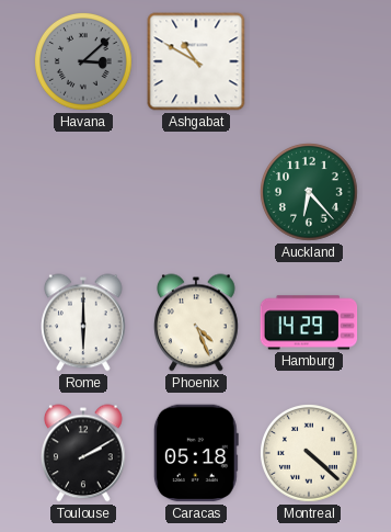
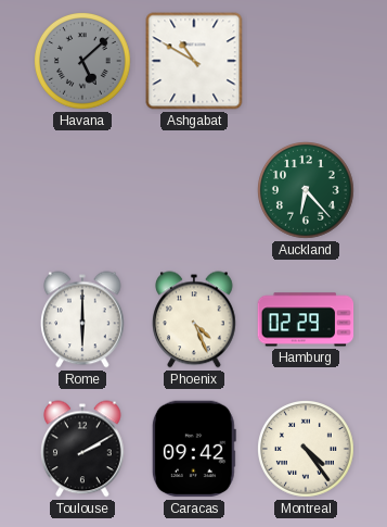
Havana: 3:08 -> 5:08 (83, 62)
Hamburg: 14:29 -> 02:29 (306, 319)
Caracas: 05:18 -> 09:42 (194, 449)
Montreal: 4:22 -> 4:24 (307, 450)
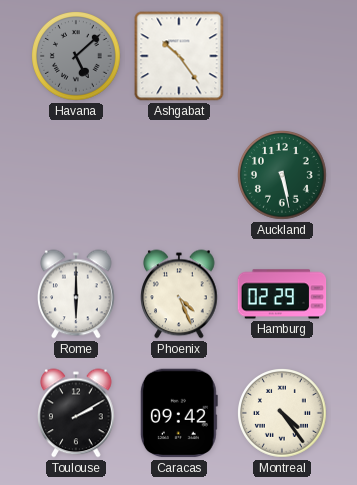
Ashgabat: 10:50 -> 10:24 (179, 56)
Auckland: 6:23 -> 5:28 (283, 176)
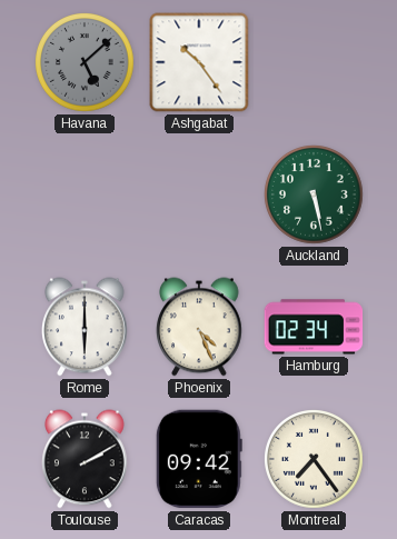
Hamburg: 02:29 -> 02:34 (314, 327)
Montreal: 4:24 -> 7:24 (315, 460)
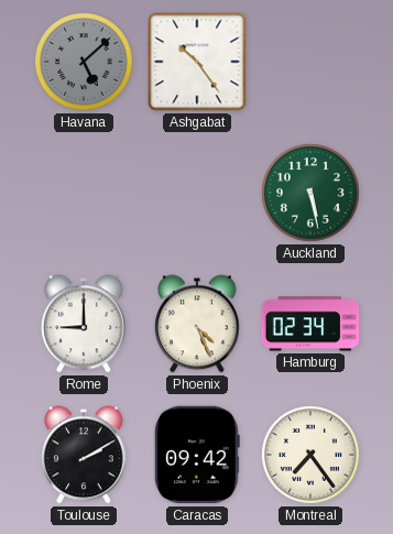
Rome: 6:00 -> 9:00 (85, 324)
